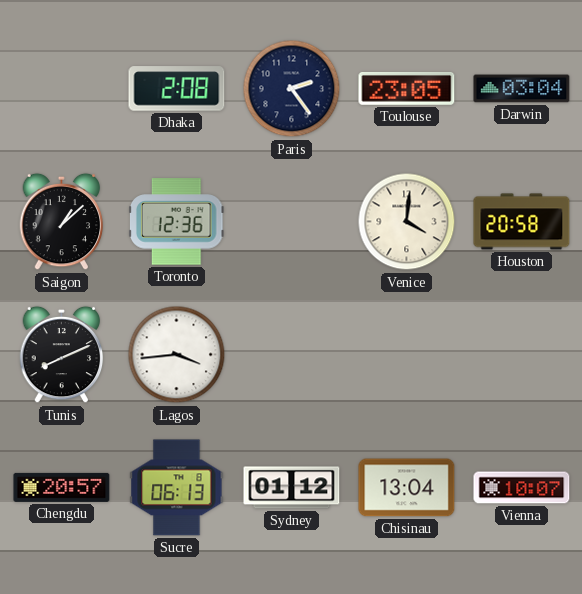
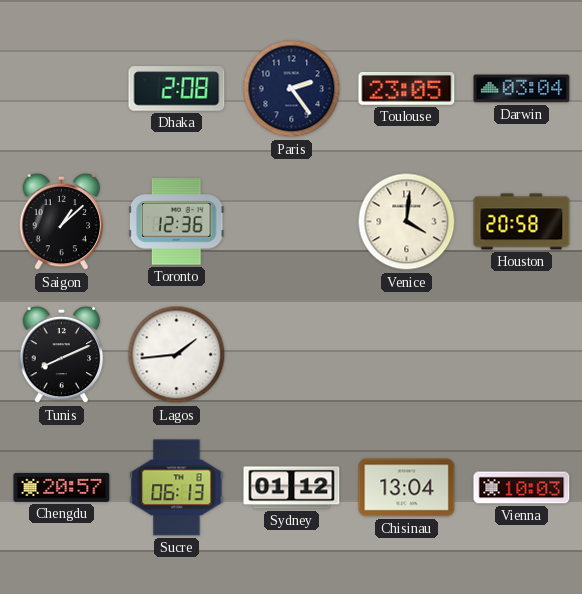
Lagos: 3:44 -> 1:44 (177, 355)
Vienna: 10:07 -> 10:03 (522, 488)
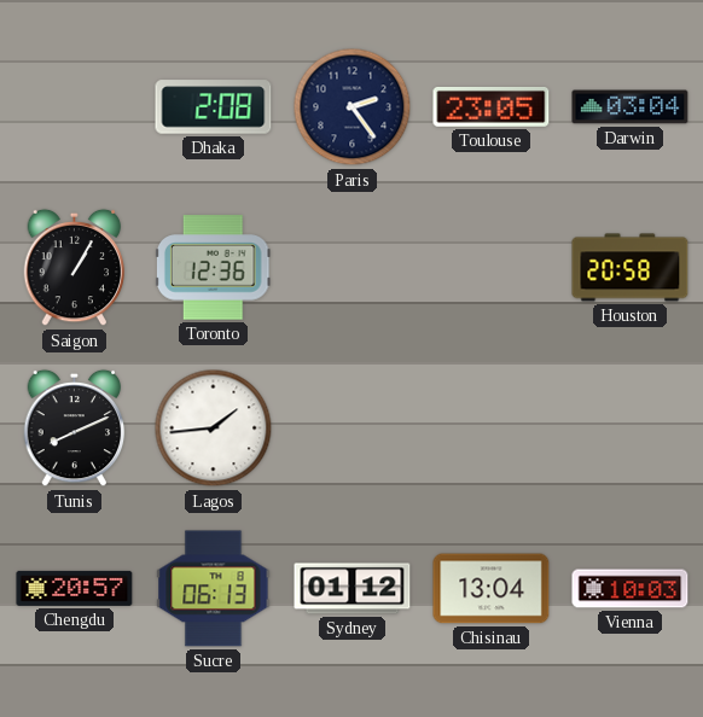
Saigon: 1:08 -> 1:05 (75, 268)
Venice: 4:01 -> none (407, 222)
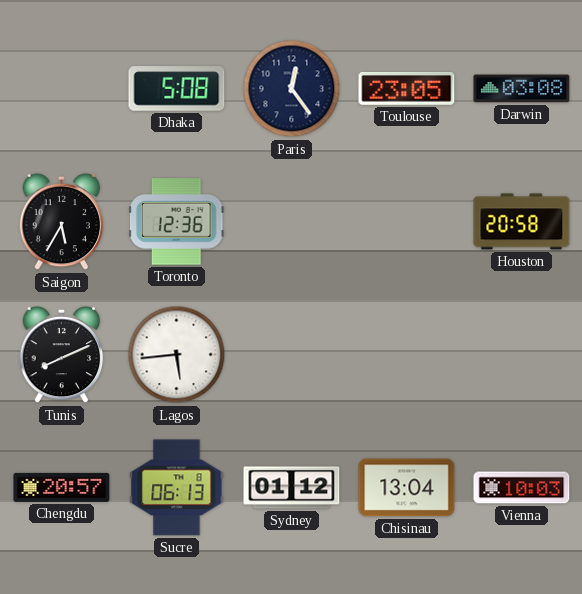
Dhaka: 2:08 -> 5:08 (177, 89)
Paris: 2:24 -> 12:24 (292, 89)
Darwin: 03:04 -> 03:08 (522, 89)
Saigon: 1:05 -> 5:35 (62, 222)
Lagos: 1:44 -> 5:44 (177, 355)
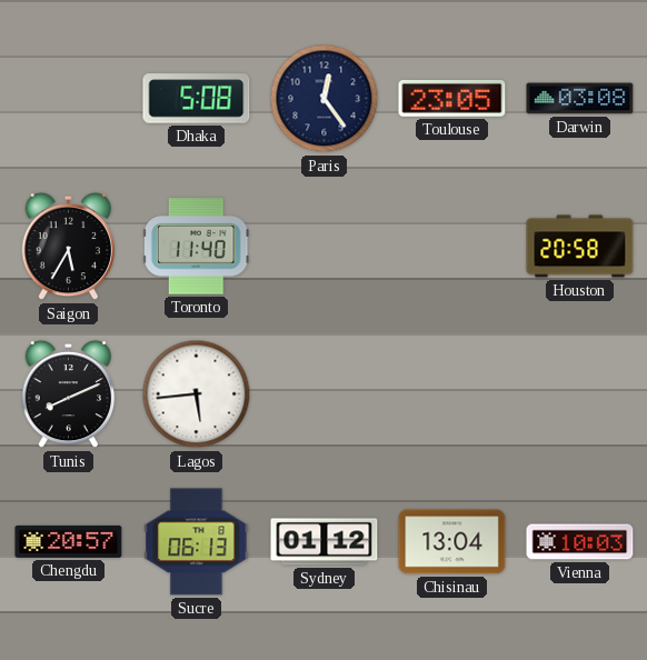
Toronto: 12:36 -> 11:40 (196, 247)
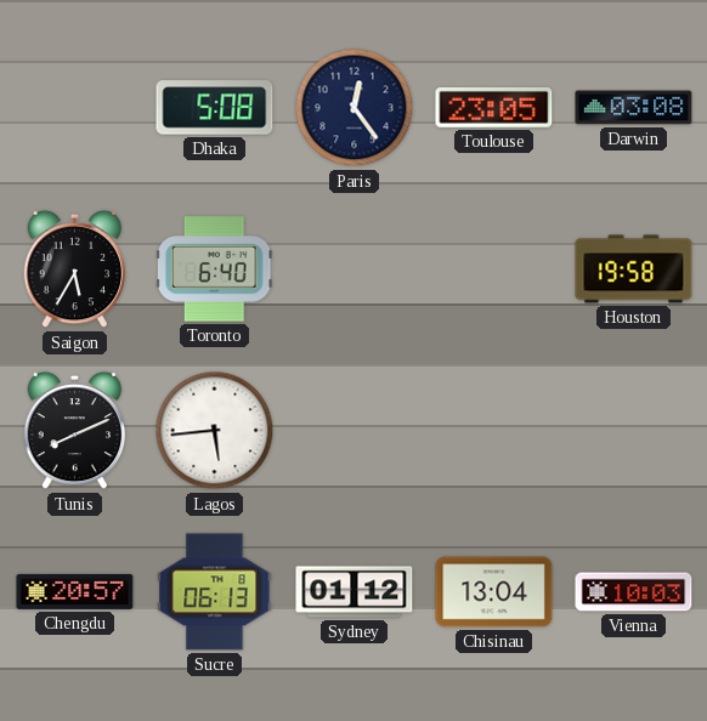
Toronto: 11:40 -> 6:40 (214, 269)
Houston: 20:58 -> 19:58 (634, 269)
